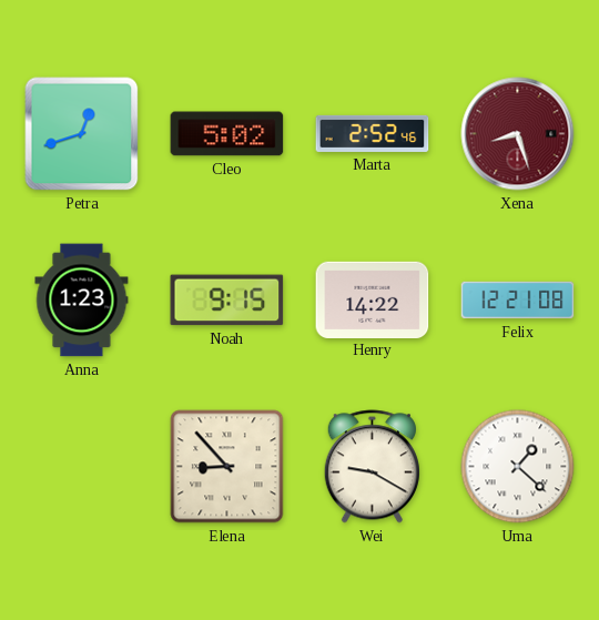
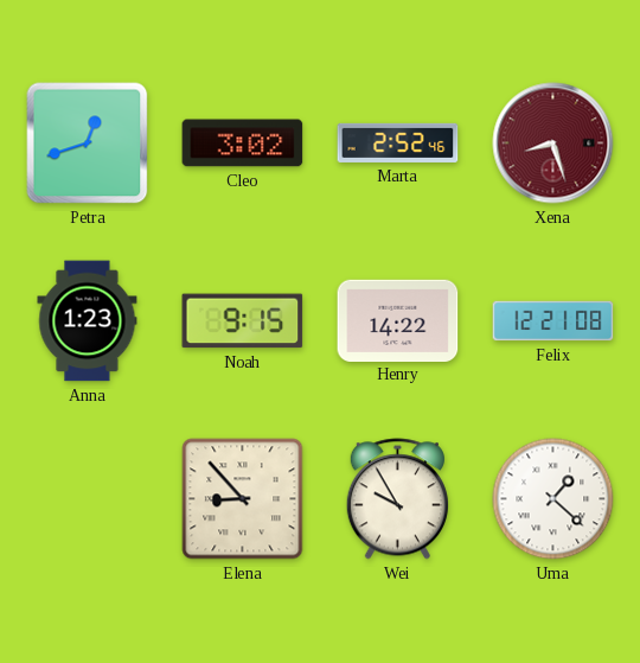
Cleo: 5:02 -> 3:02 (243, 144)
Wei: 9:20 -> 9:55 (397, 499)
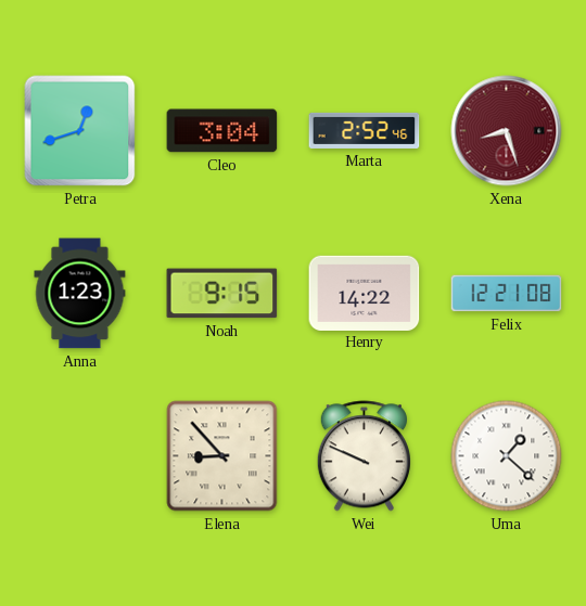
Cleo: 3:02 -> 3:04 (222, 131)
Wei: 9:55 -> 9:49 (364, 456)
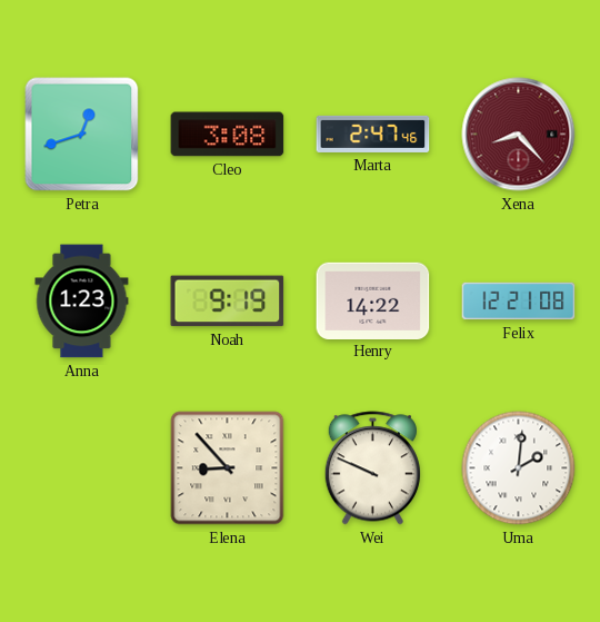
Cleo: 3:04 -> 3:08 (228, 135)
Marta: 2:52 -> 2:47 (373, 134)
Xena: 8:27 -> 8:23 (519, 135)
Noah: 9:15 -> 9:19 (228, 302)
Uma: 1:22 -> 2:01 (519, 468)
